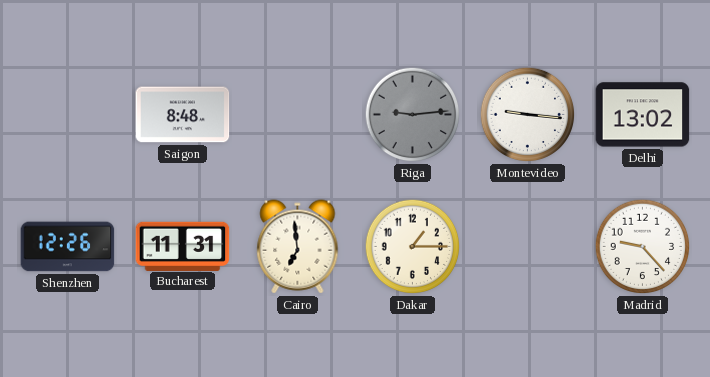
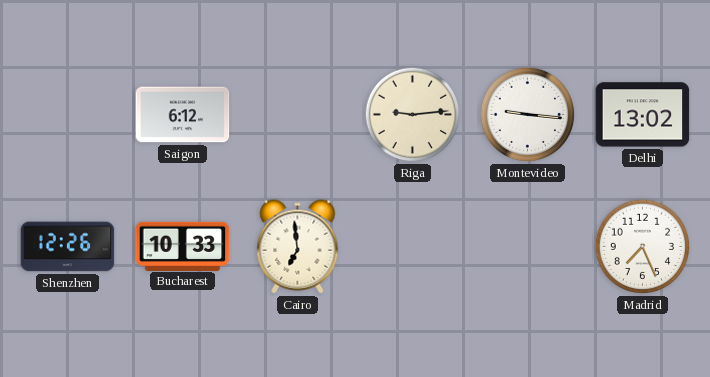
Saigon: 8:48 -> 6:12 (183, 115)
Riga dial: grey -> cream (413, 115)
Bucharest: 11:31 -> 10:33 (183, 246)
Dakar: 1:15 -> none (413, 247)
Madrid: 9:23 -> 7:26 (643, 247)
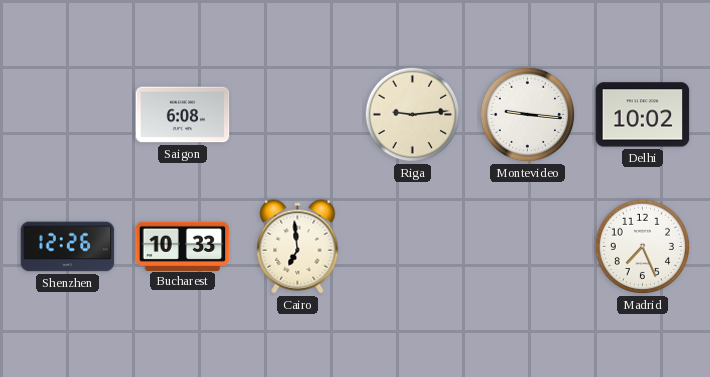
Saigon: 6:12 -> 6:08 (183, 115)
Delhi: 13:02 -> 10:02 (643, 115)
